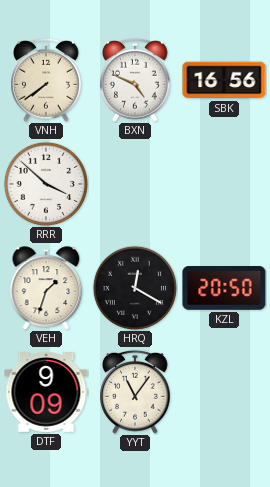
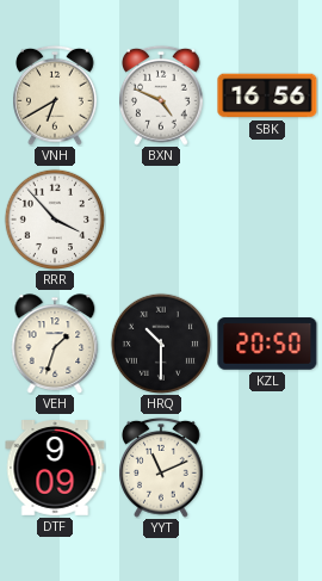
VNH: 7:39 -> 6:40 (56, 95)
RRR: 3:52 -> 3:53 (54, 218)
HRQ: 12:20 -> 10:30 (160, 342)
YYT: 11:06 -> 11:11 (162, 468)
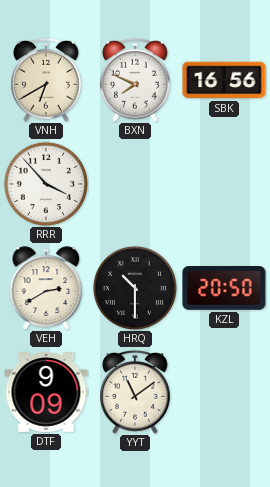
BXN: 4:49 -> 7:49 (136, 80)
VEH: 1:33 -> 2:40 (46, 288)
YYT: 11:11 -> 11:09 (136, 392)
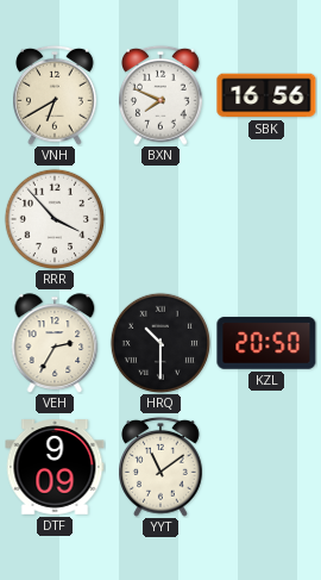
VEH: 2:40 -> 2:35 (55, 343)
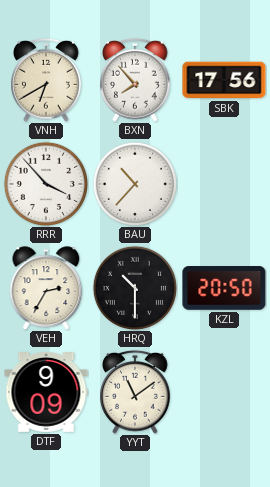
BXN: 7:49 -> 7:53 (136, 80)
SBK: 16:56 -> 17:56 (224, 80)
BAU: none -> 10:37 (134, 183)
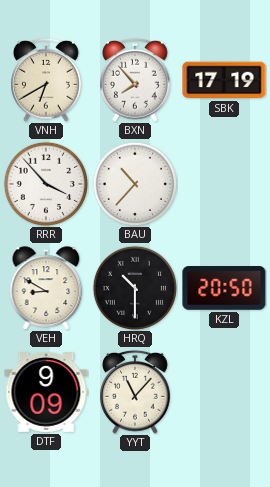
SBK: 17:56 -> 17:19 (224, 80)
VEH: 2:35 -> 8:50 (46, 288)
YYT: 11:09 -> 11:07 (136, 392)
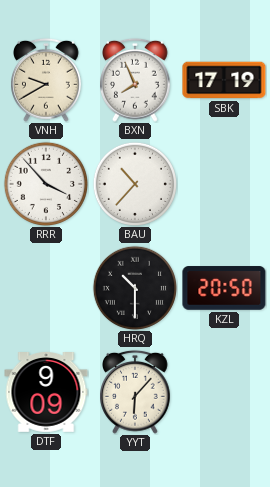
VNH: 6:40 -> 9:40 (47, 80)
BXN: 7:53 -> 7:56 (136, 80)
VEH: 8:50 -> none (46, 288)
YYT: 11:07 -> 6:07 (136, 392)
